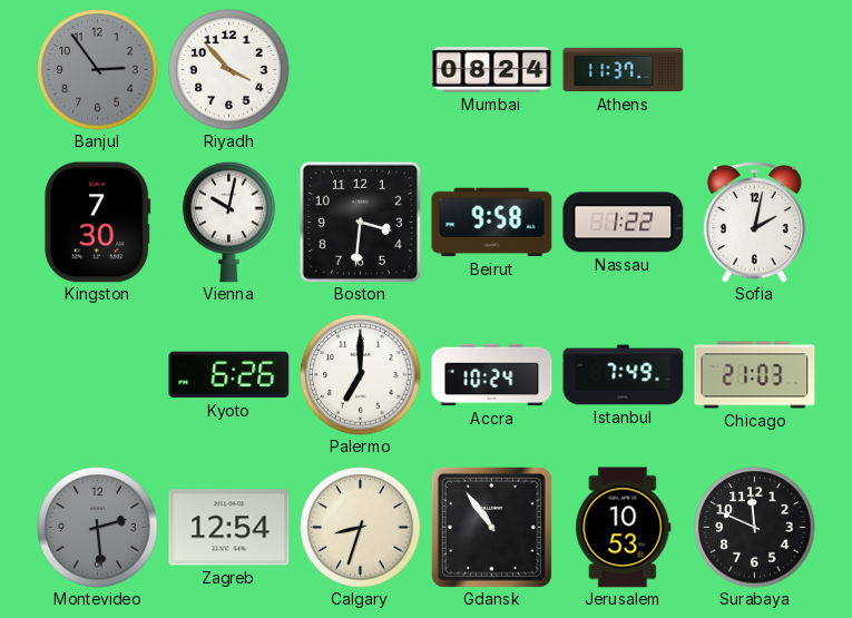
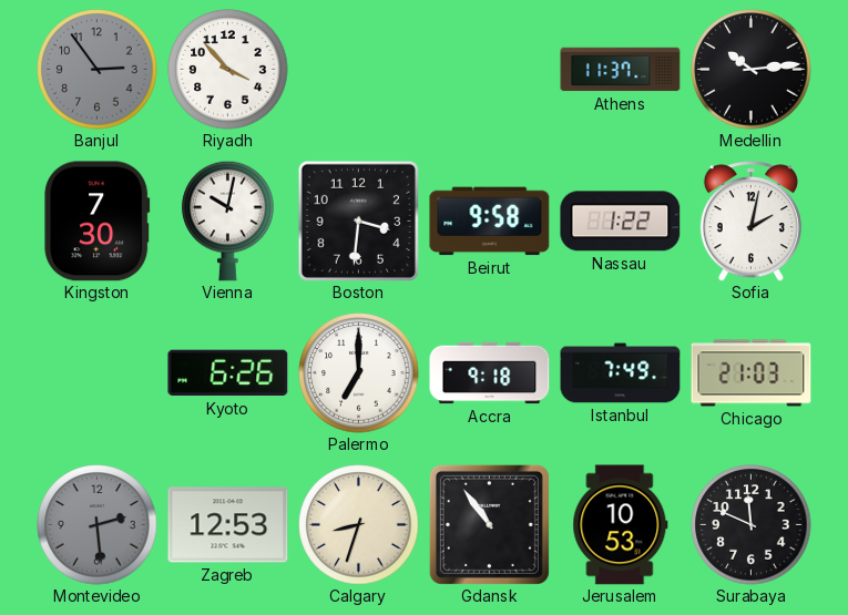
Mumbai: 08:24 -> none (492, 70)
Medellin: none -> 10:14 (752, 70)
Accra: 10:24 -> 9:18 (490, 373)
Zagreb: 12:54 -> 12:53 (228, 525)
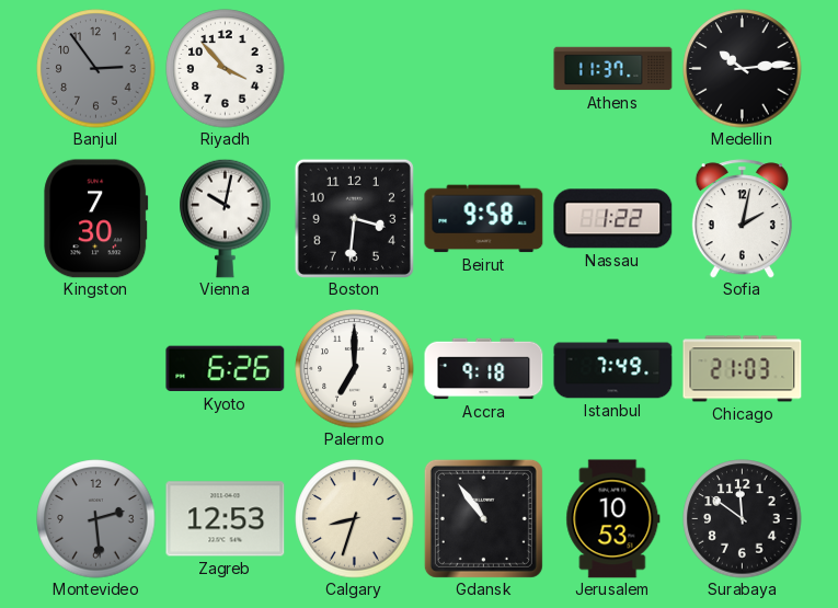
Surabaya: 11:49 -> 11:51 (743, 519)
